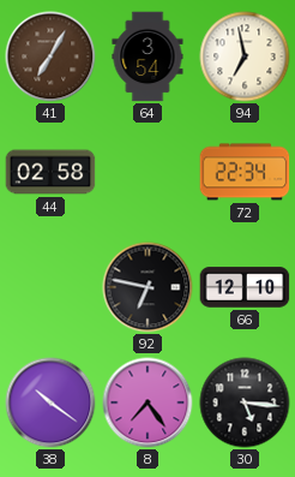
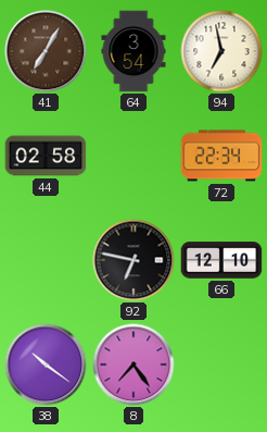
30: 5:16 -> none (245, 403)
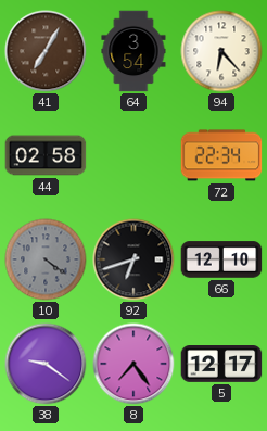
94: 6:58 -> 6:23 (221, 51)
10: none -> 4:21 (46, 259)
92: 6:47 -> 6:42 (133, 259)
38: 10:21 -> 9:21 (46, 364)
5: none -> 12:17 (221, 365)
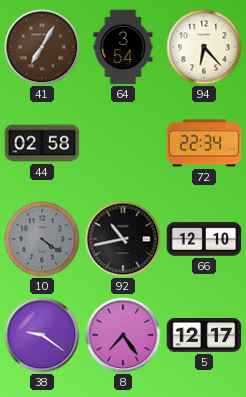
92: 6:42 -> 10:43 (123, 239)
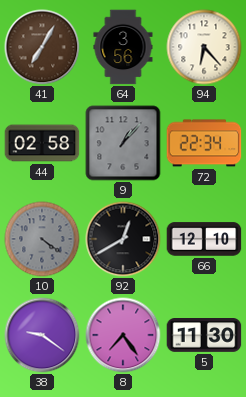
64: 3:54 -> 3:56 (123, 47)
9: none -> 1:07 (123, 143)
92: 10:43 -> 12:40 (123, 239)
5: 12:17 -> 11:30 (204, 336)
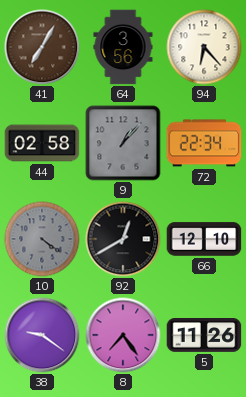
5: 11:30 -> 11:26 (204, 336)
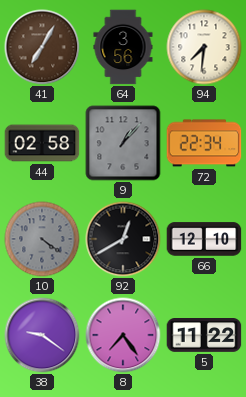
94: 6:23 -> 7:31 (204, 47)
5: 11:26 -> 11:22 (204, 336)
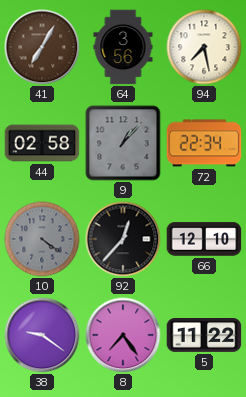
94: 7:31 -> 7:28 (204, 47)
92: 12:40 -> 12:37 (123, 239)
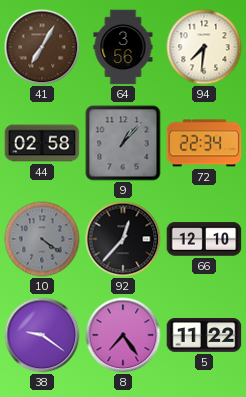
94: 7:28 -> 7:31 (204, 47)
